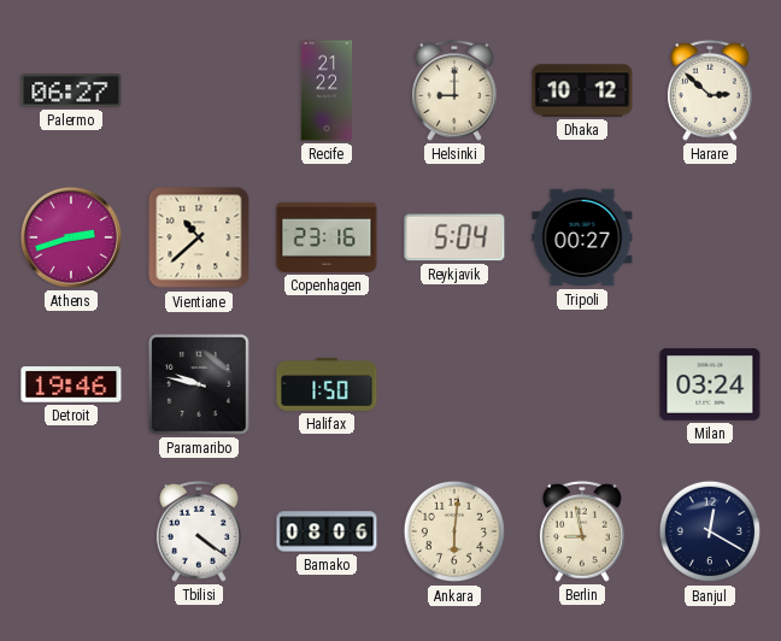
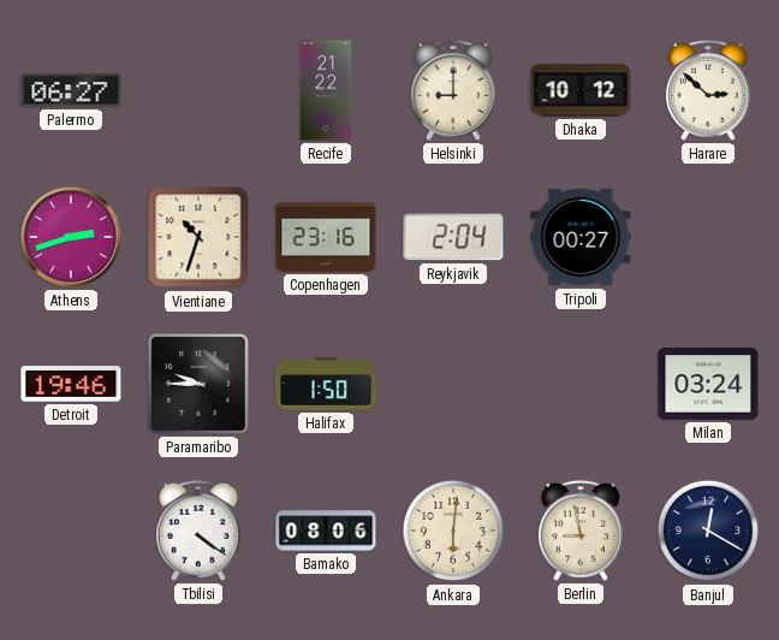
Vientiane: 10:38 -> 10:33 (198, 237)
Reykjavik: 5:04 -> 2:04 (453, 237)
Paramaribo: 9:47 -> 9:45 (200, 385)
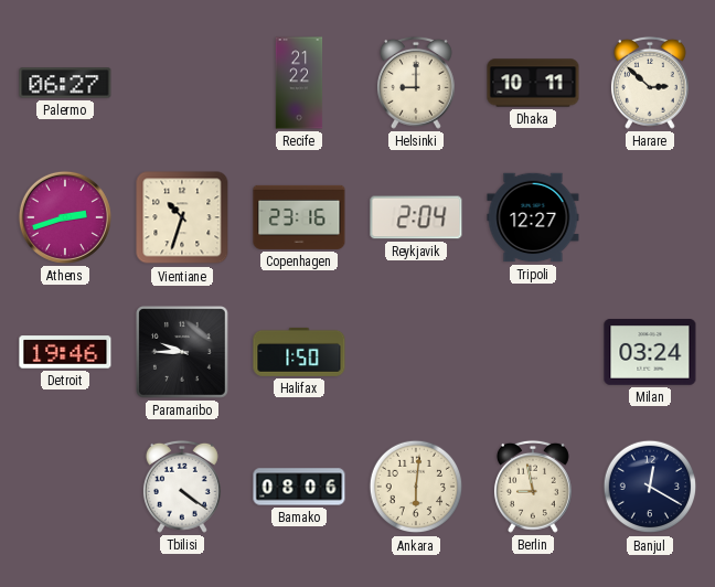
Dhaka: 10:12 -> 10:11 (533, 83)
Tripoli: 00:27 -> 12:27 (533, 217)
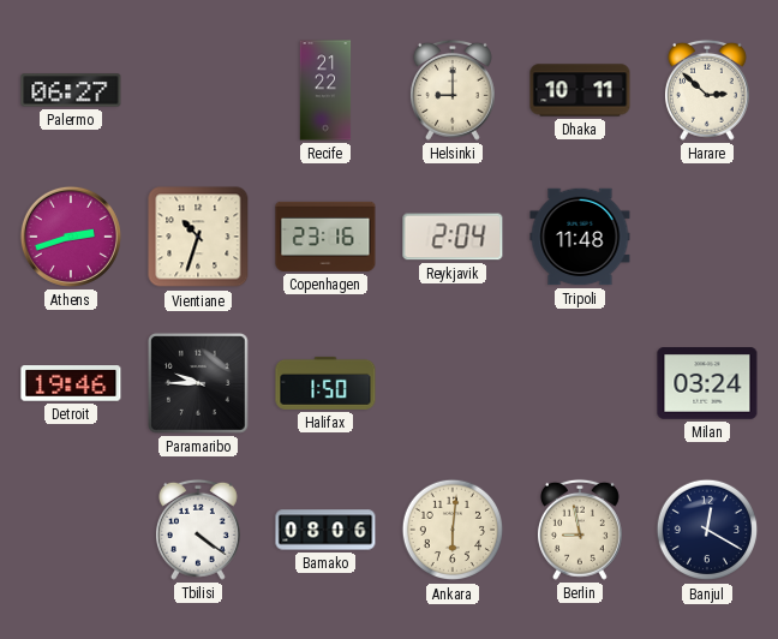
Tripoli: 12:27 -> 11:48 (580, 237)
